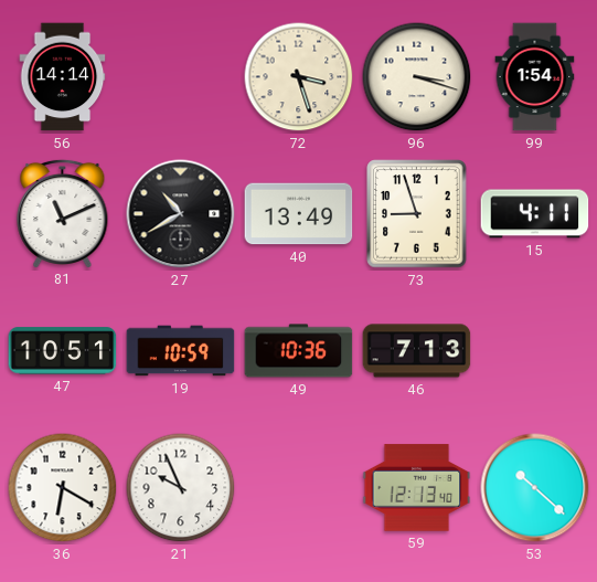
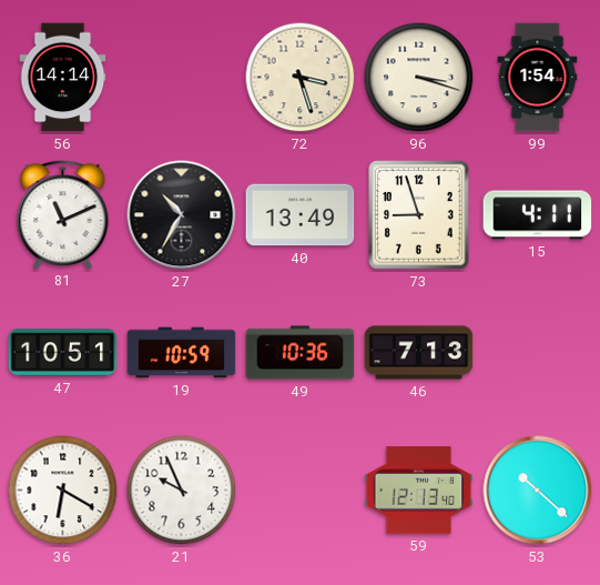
27: 10:40 -> 10:35 (182, 215)
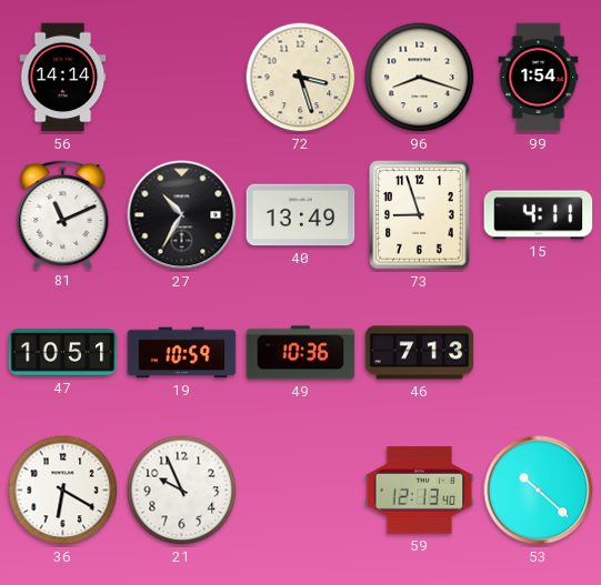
96: 3:18 -> 8:18 (420, 78)
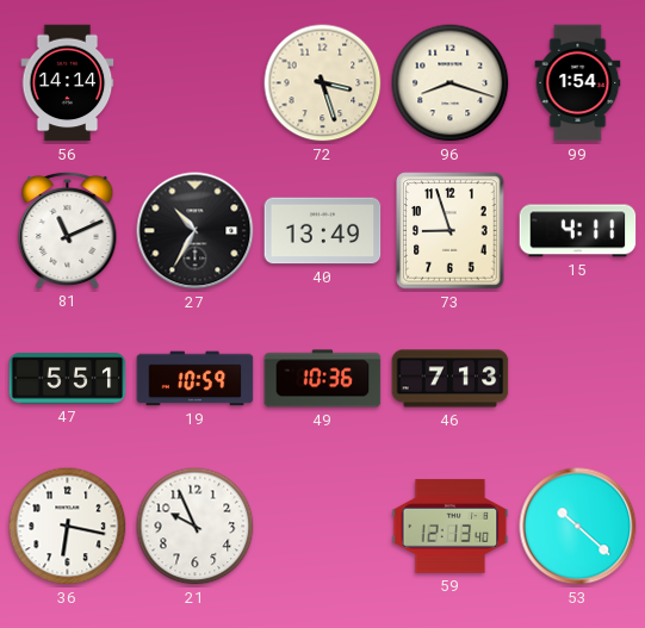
47: 10:51 -> 5:51 (68, 379)
36: 6:20 -> 6:17 (68, 527)
